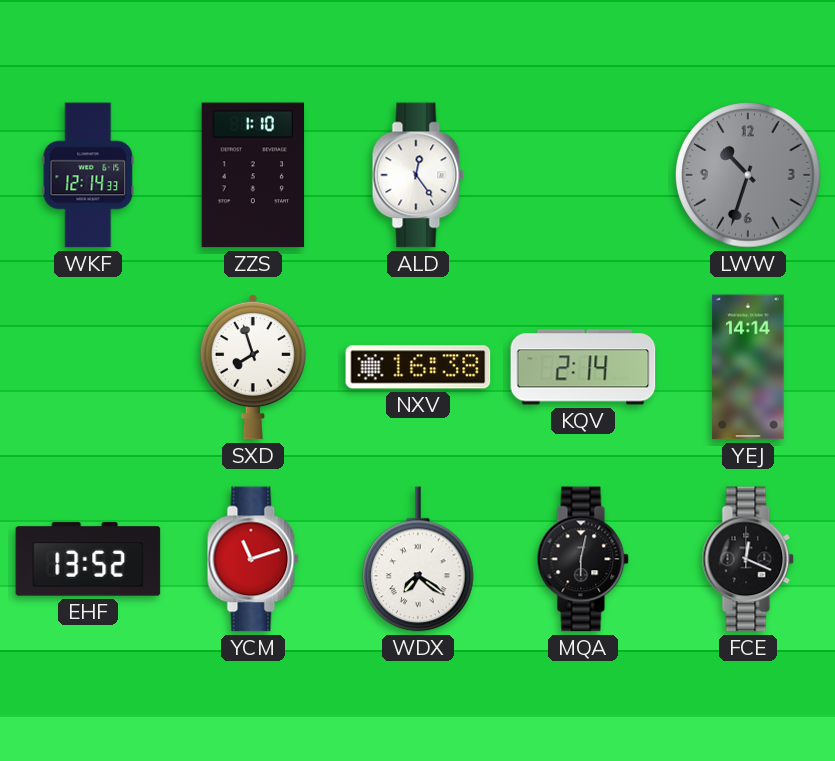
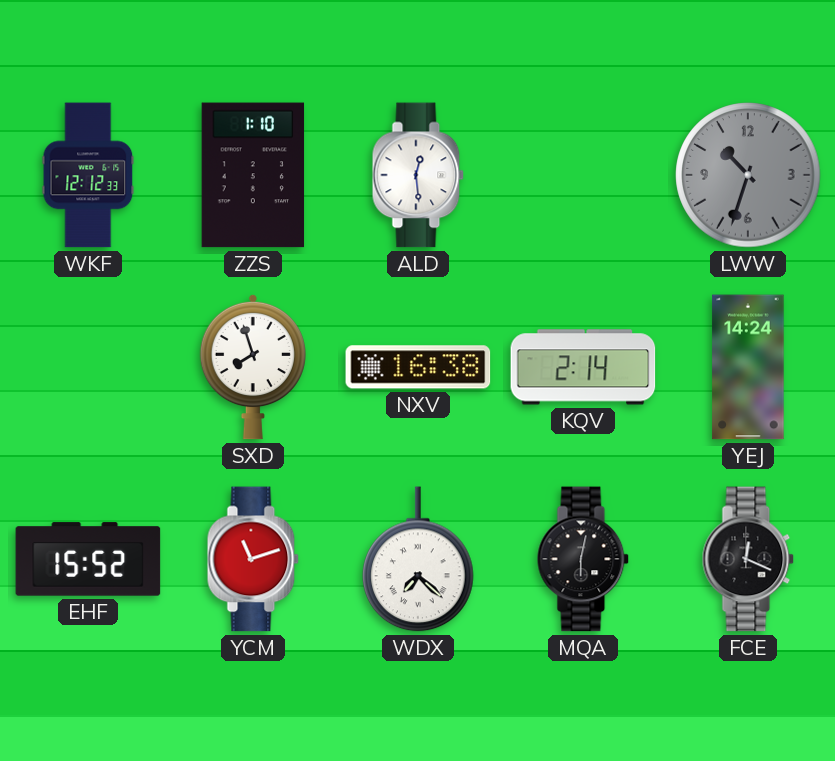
WKF: 12:14 -> 12:12 (88, 175)
ALD: 12:24 -> 12:29 (418, 175)
YEJ: 14:14 -> 14:24 (748, 367)
EHF: 13:52 -> 15:52 (88, 559)
WDX: 7:21 -> 7:22 (418, 559)
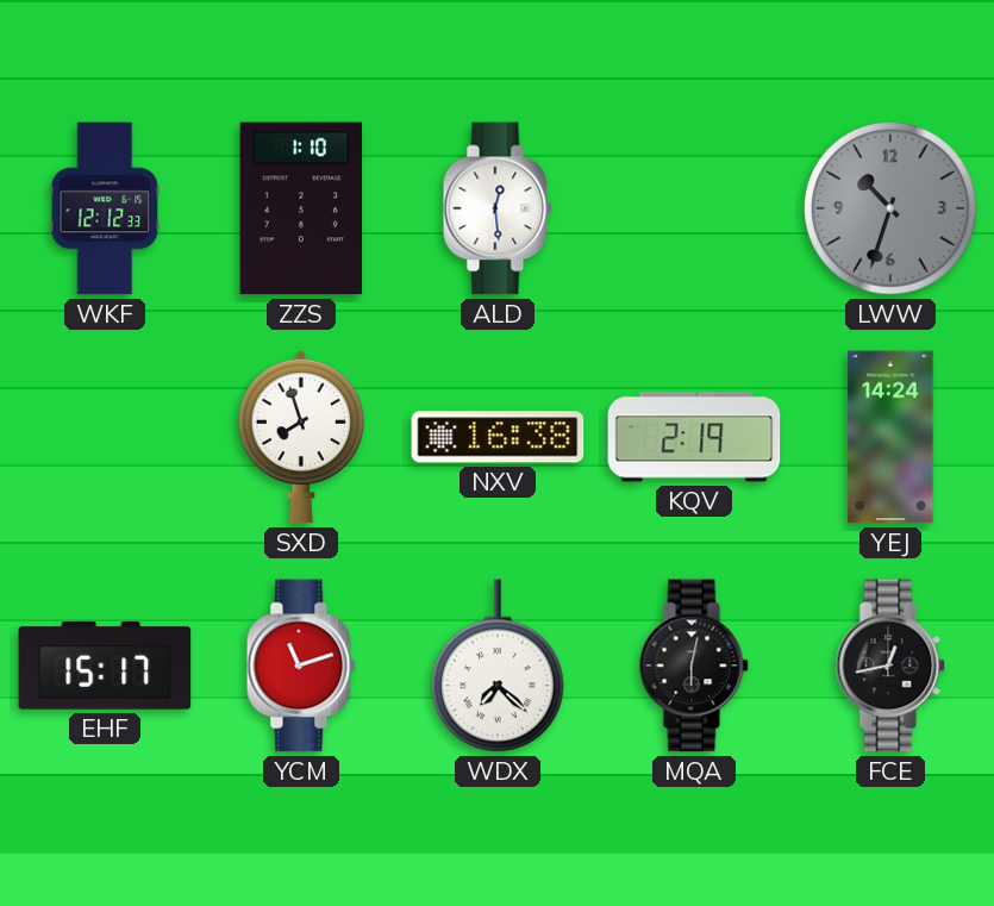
KQV: 2:14 -> 2:19 (694, 437)
EHF: 15:52 -> 15:17 (105, 666)
FCE: 12:19 -> 12:43 (890, 666)
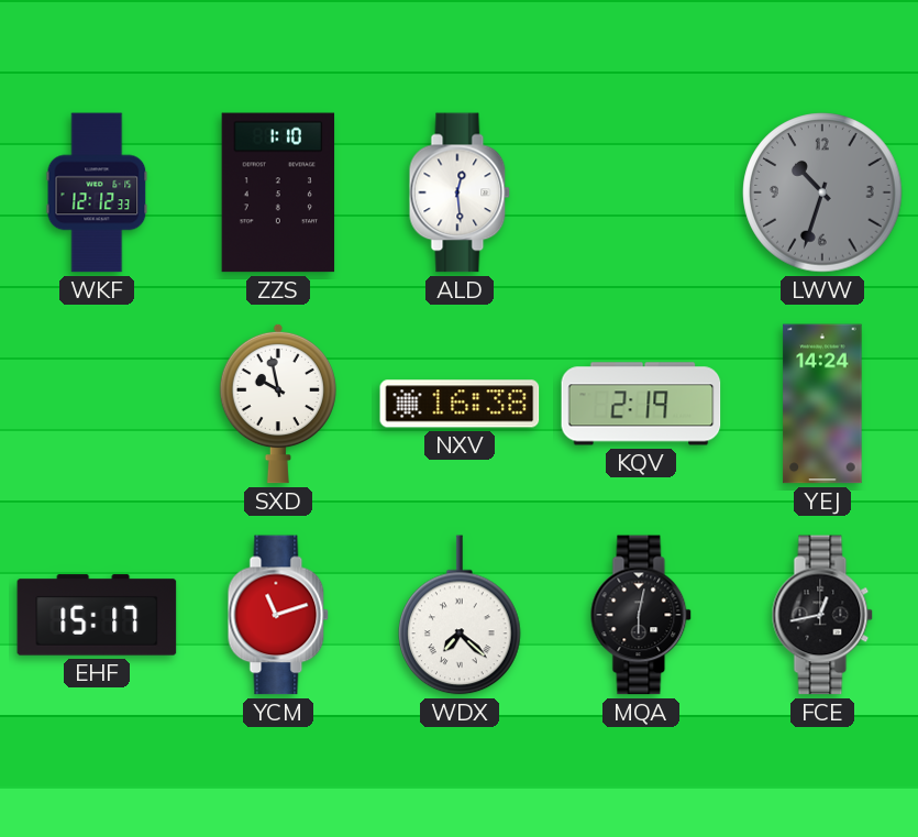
SXD: 7:57 -> 9:58 (278, 404)
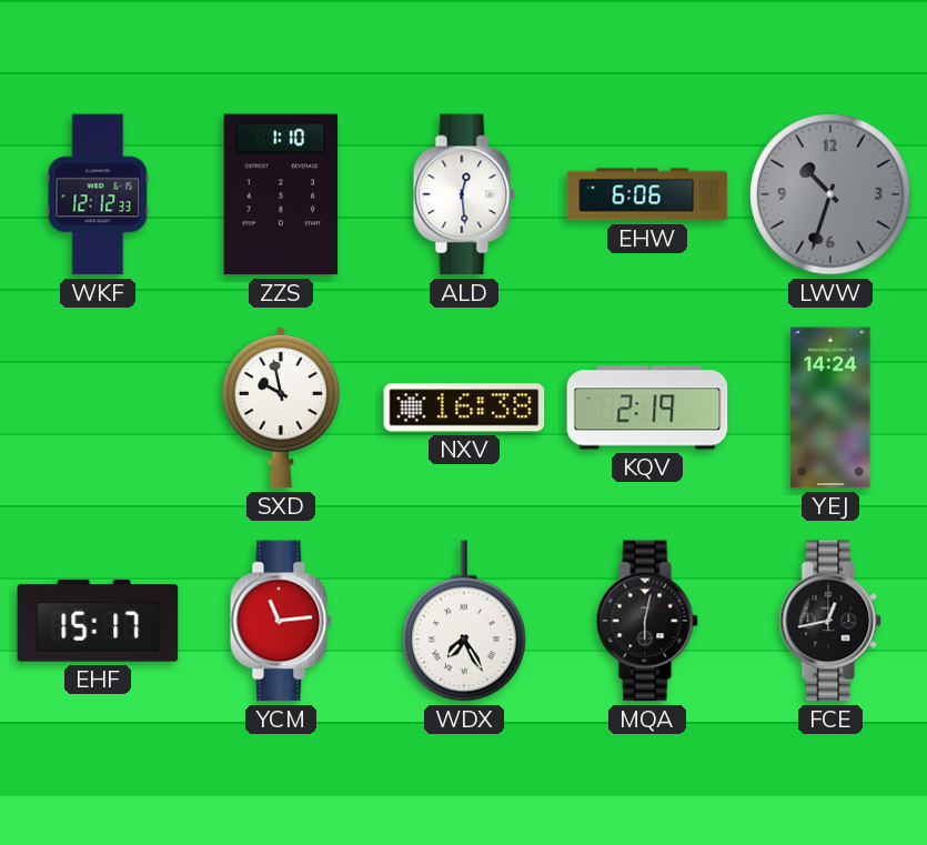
EHW: none -> 6:06 (647, 194)
YCM: 11:12 -> 11:14 (281, 621)
WDX: 7:22 -> 7:25 (464, 621)
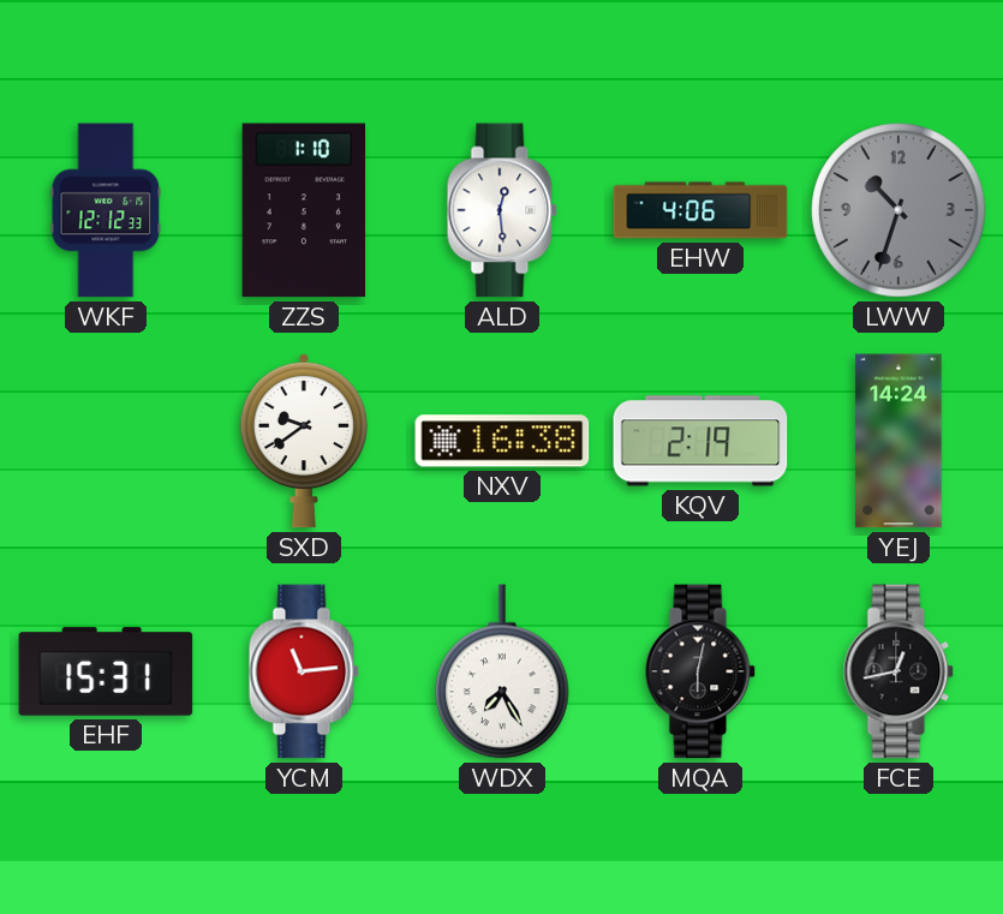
EHW: 6:06 -> 4:06 (700, 210)
SXD: 9:58 -> 9:39 (304, 441)
EHF: 15:17 -> 15:31 (106, 671)
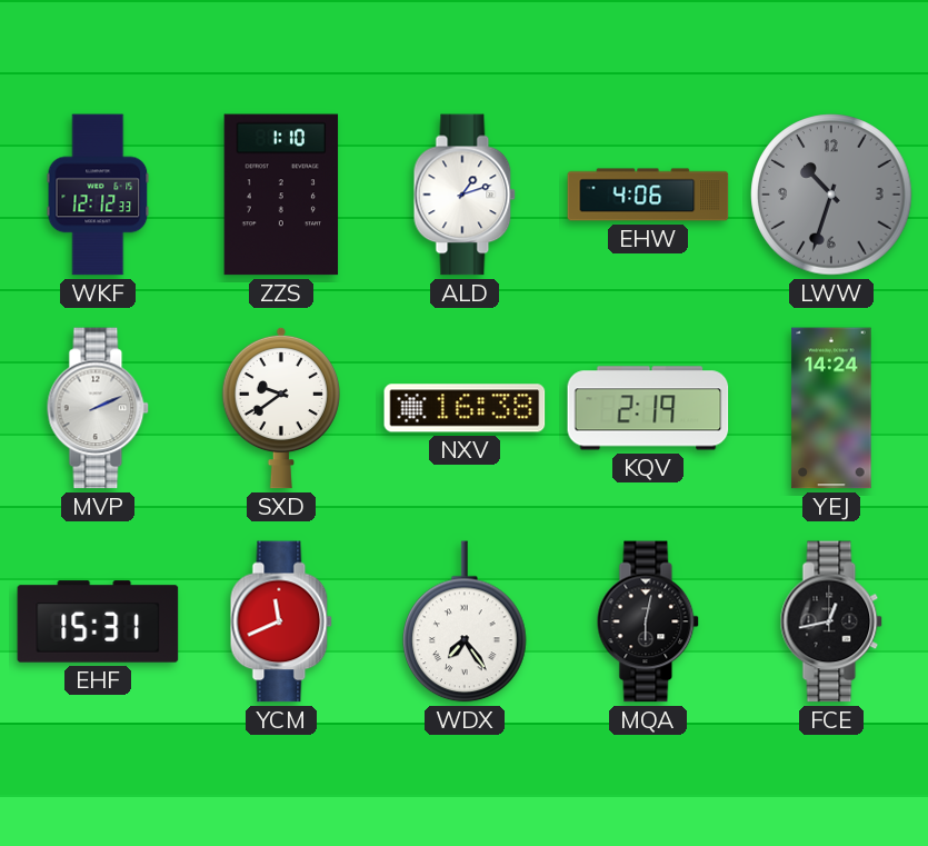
ALD: 12:29 -> 1:12 (465, 195)
MVP: none -> 2:11 (98, 408)
YCM: 11:14 -> 11:41 (281, 621)
WDX: 7:25 -> 7:24 (465, 621)
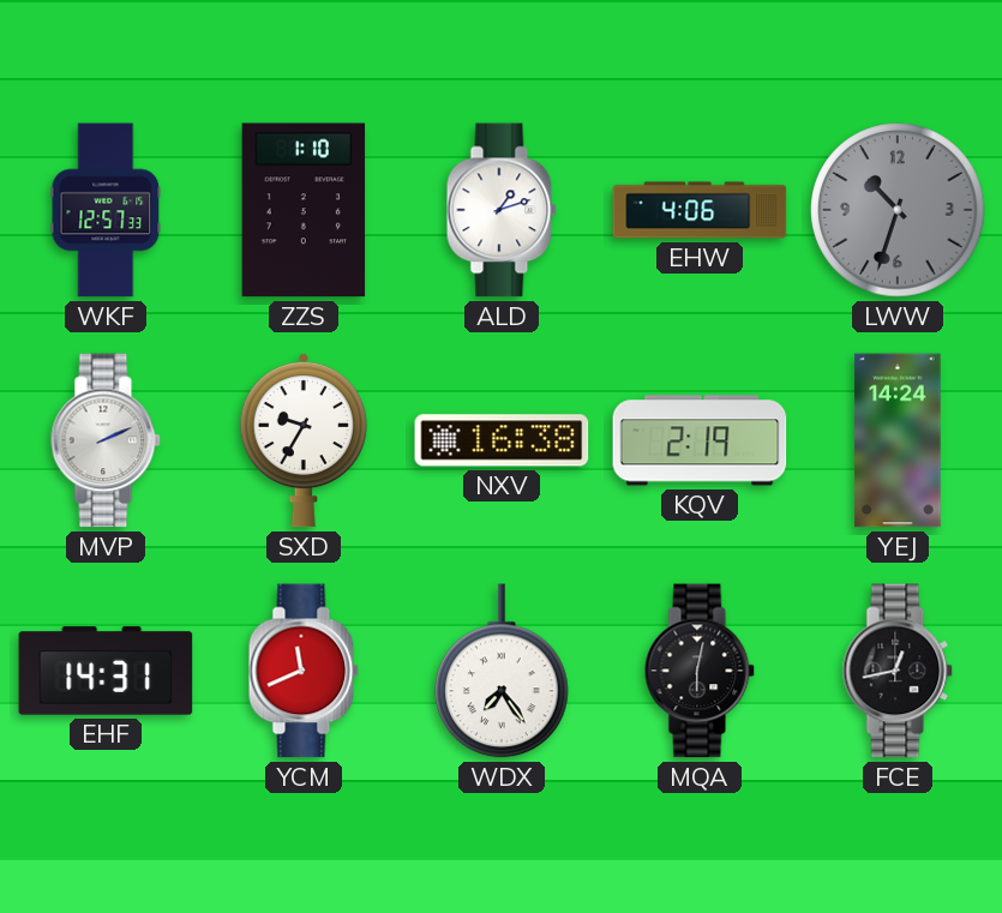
WKF: 12:12 -> 12:57 (106, 210)
SXD: 9:39 -> 9:35 (304, 440)
EHF: 15:31 -> 14:31 (106, 671)
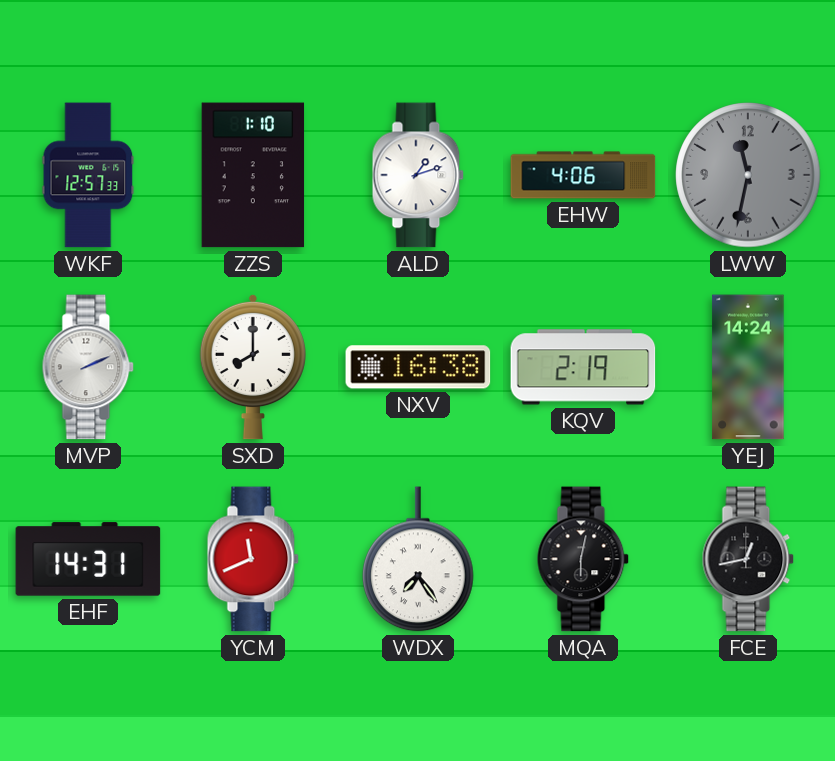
LWW: 10:33 -> 11:32 (748, 175)
SXD: 9:35 -> 8:00 (253, 367)
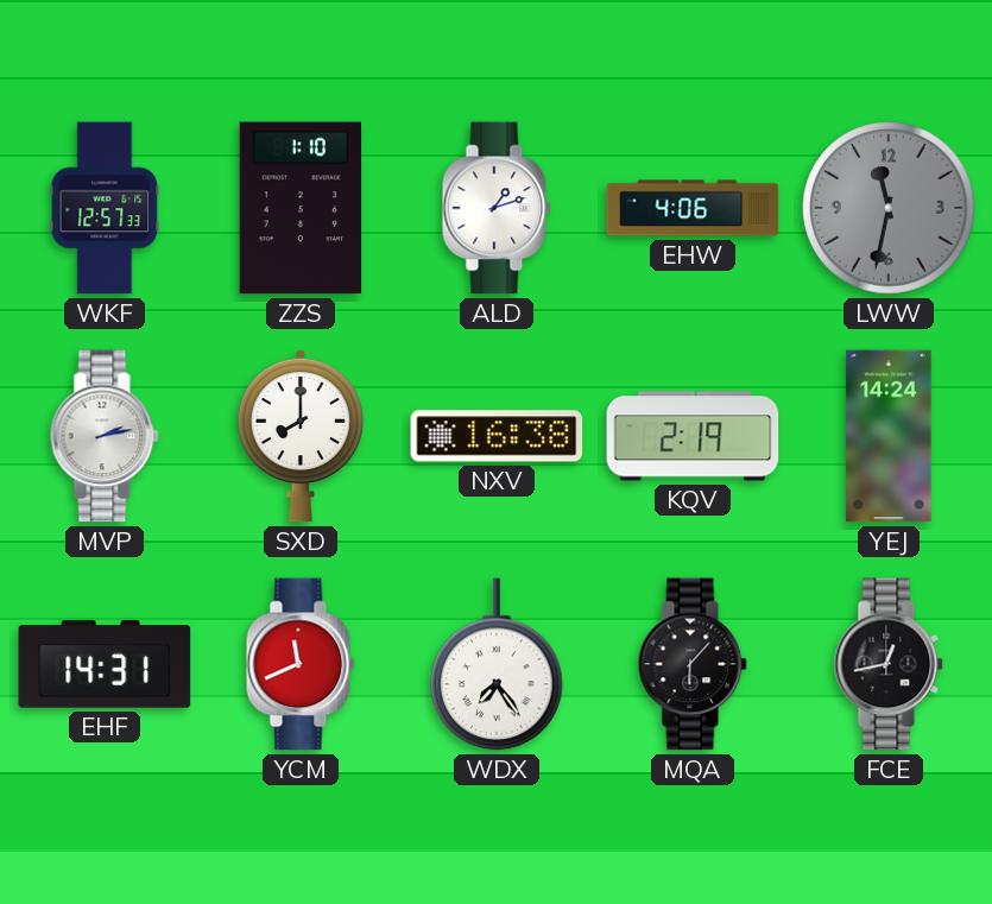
MVP: 2:11 -> 2:13 (105, 436)
MQA: 6:02 -> 6:07 (693, 664)
